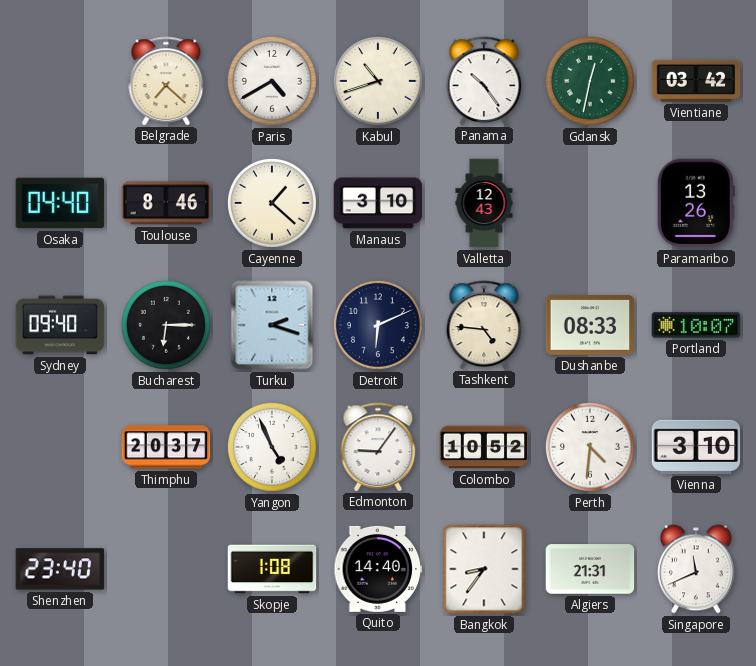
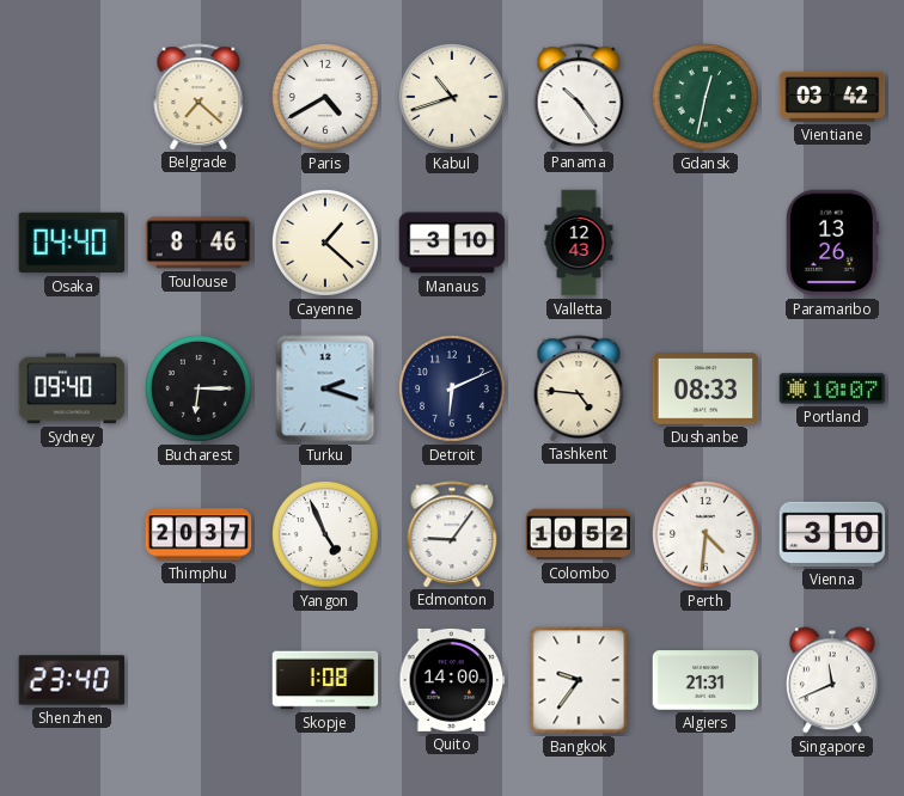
Quito: 14:40 -> 14:00 (452, 680)
Bangkok: 8:36 -> 9:36 (579, 680)
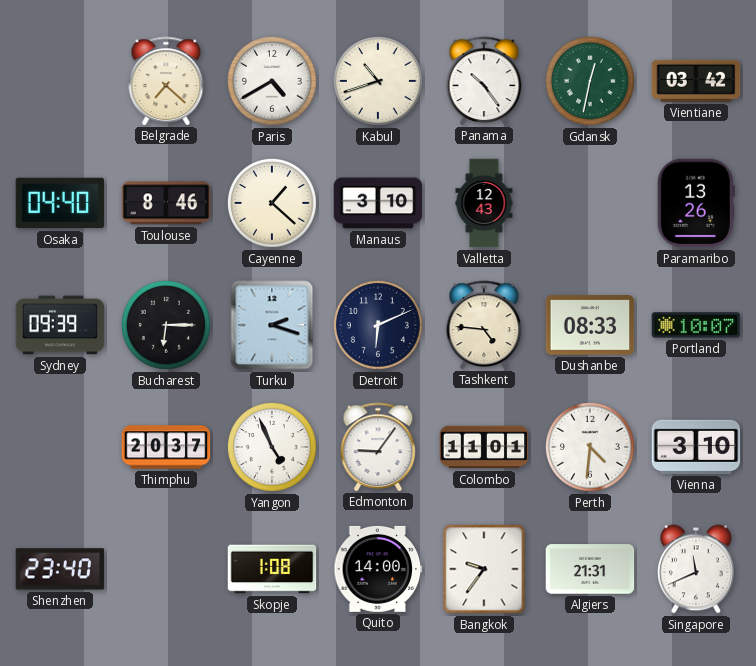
Sydney: 09:40 -> 09:39 (60, 325)
Colombo: 10:52 -> 11:01 (484, 447)
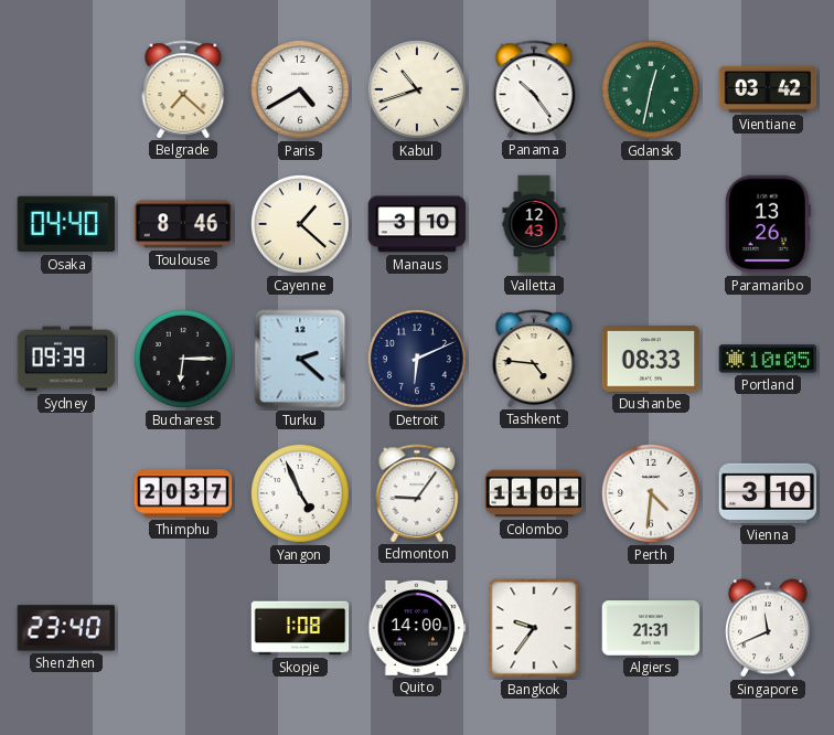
Turku: 2:18 -> 2:22 (300, 359)
Portland: 10:07 -> 10:05 (768, 359)
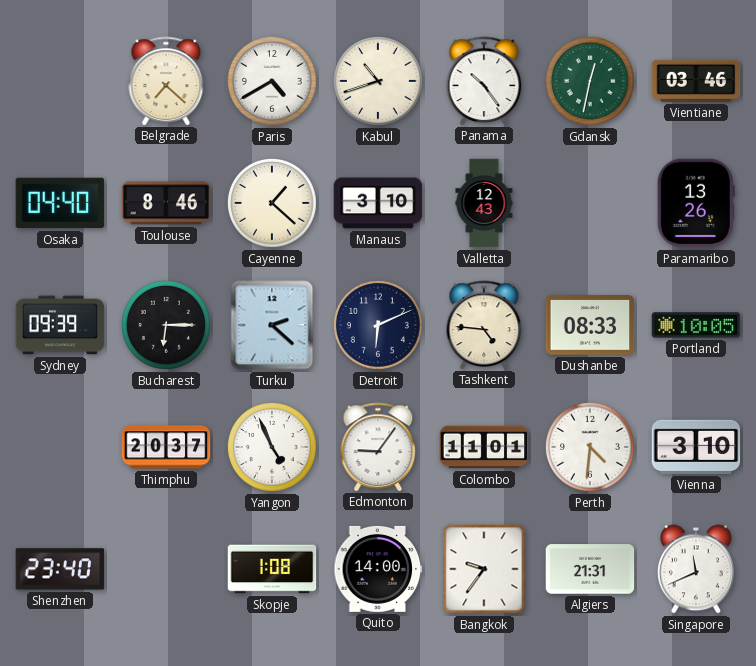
Vientiane: 03:42 -> 03:46 (696, 81)
